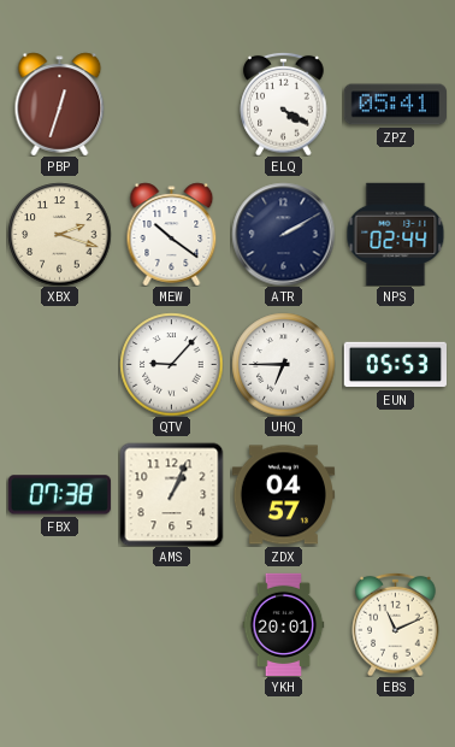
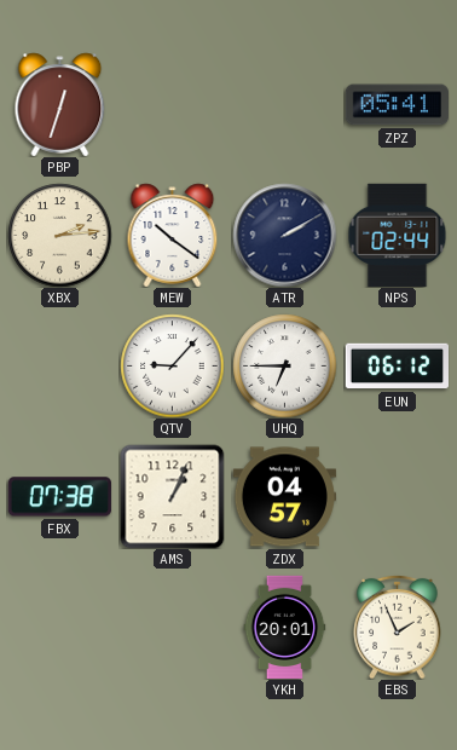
ELQ: 4:20 -> none (284, 104)
XBX: 2:18 -> 2:14 (59, 235)
EUN: 05:53 -> 06:12 (397, 367)
EBS: 11:11 -> 1:56 (398, 627)
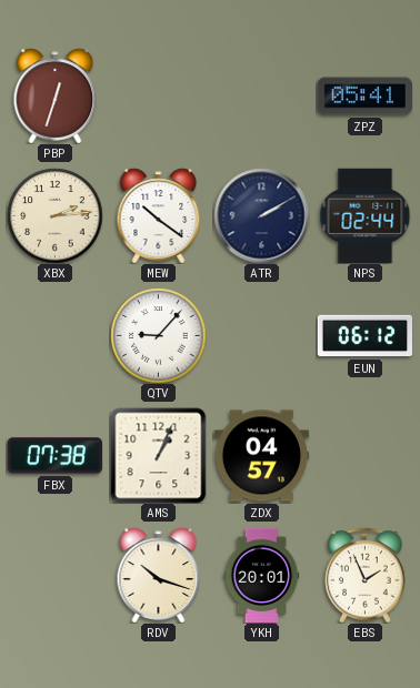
UHQ: 6:45 -> none (284, 365)
RDV: none -> 10:18 (159, 575)
